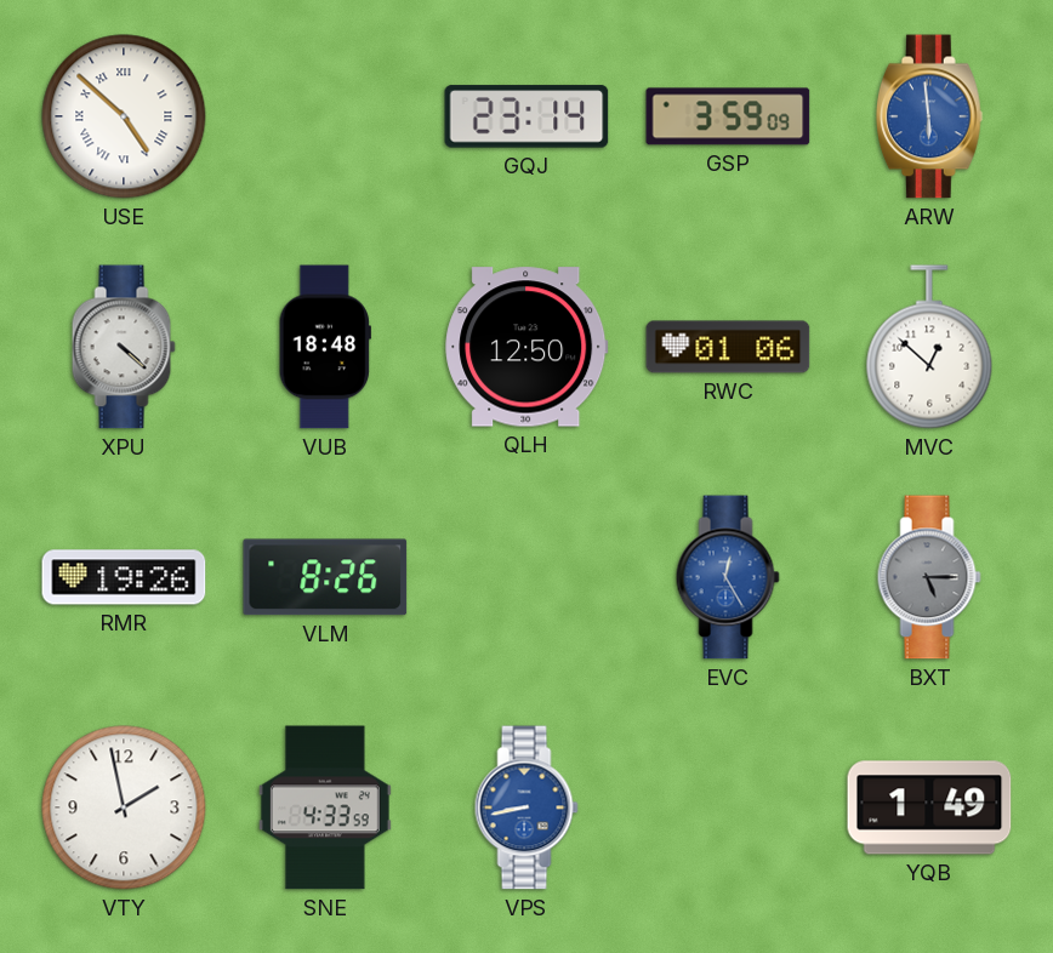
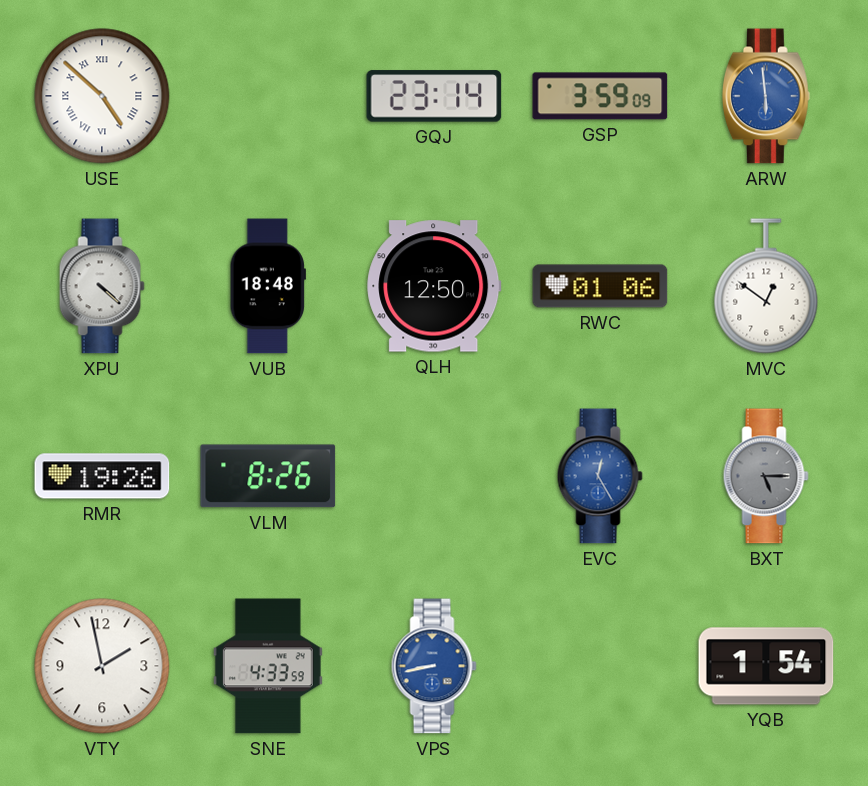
MVC: 12:52 -> 12:51 (766, 286)
YQB: 1:49 -> 1:54 (766, 666)
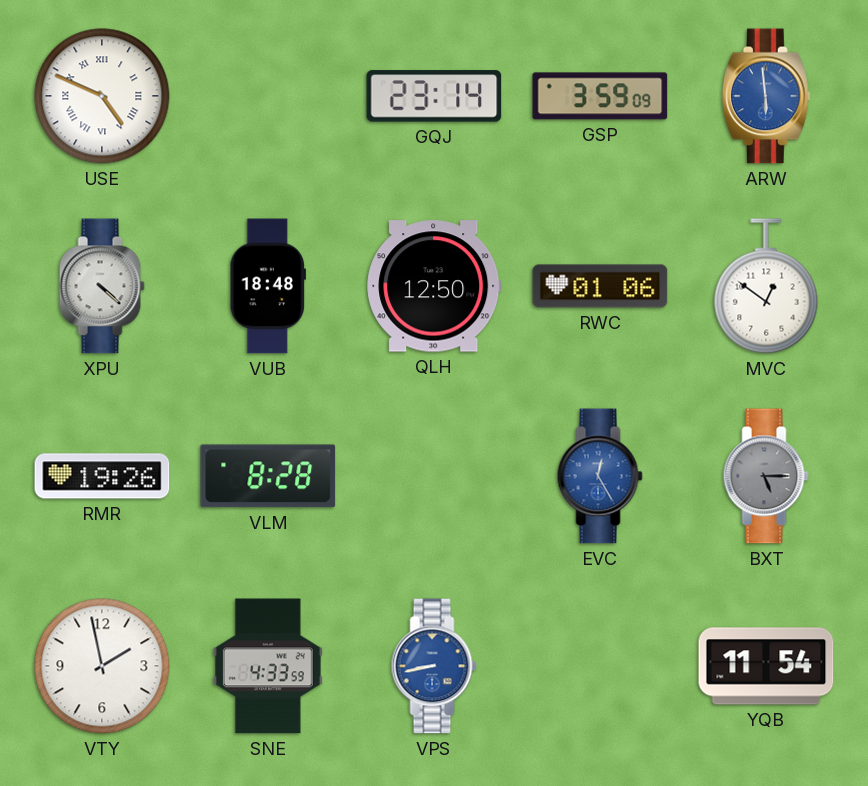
USE: 4:52 -> 4:49 (102, 96)
VLM: 8:26 -> 8:28 (268, 476)
YQB: 1:54 -> 11:54 (766, 666)
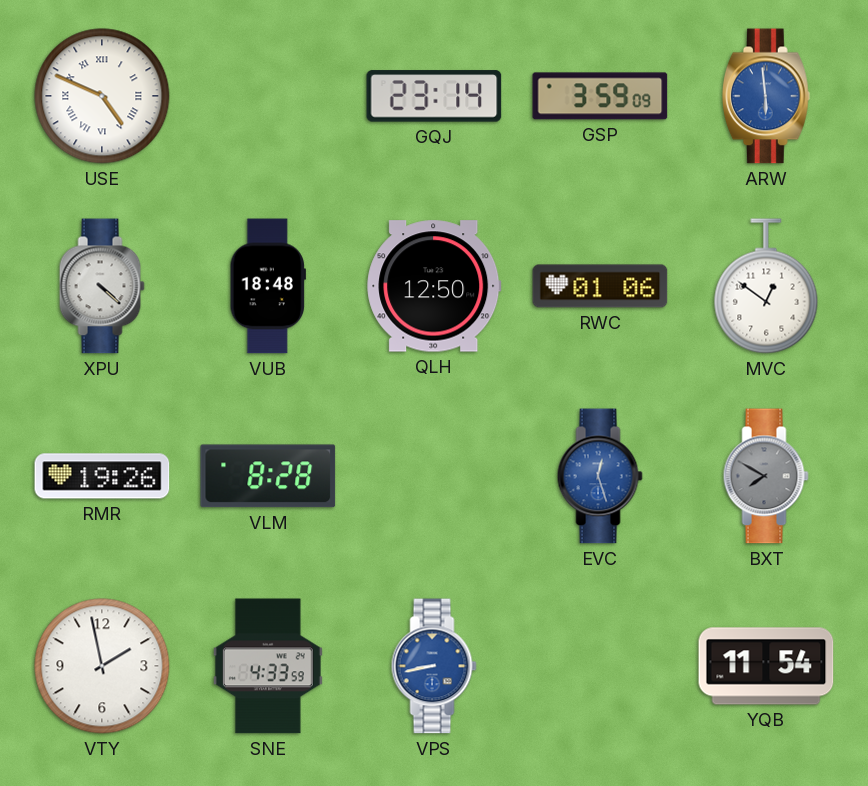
EVC: 12:25 -> 12:27 (600, 476)
BXT: 5:15 -> 7:50 (766, 476)
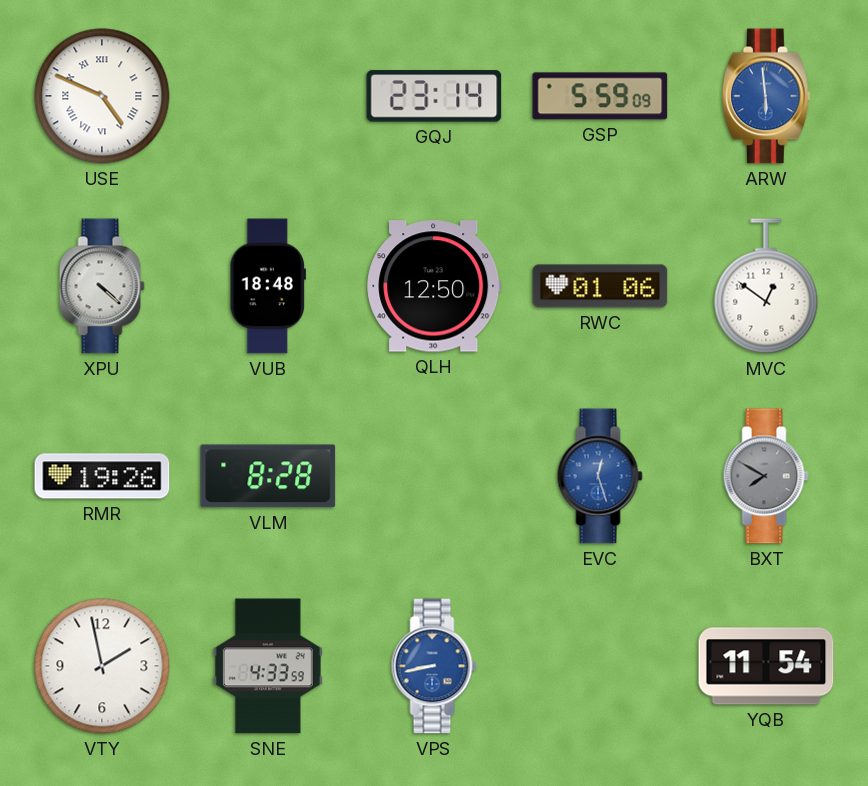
GSP: 3:59 -> 5:59 (600, 96)
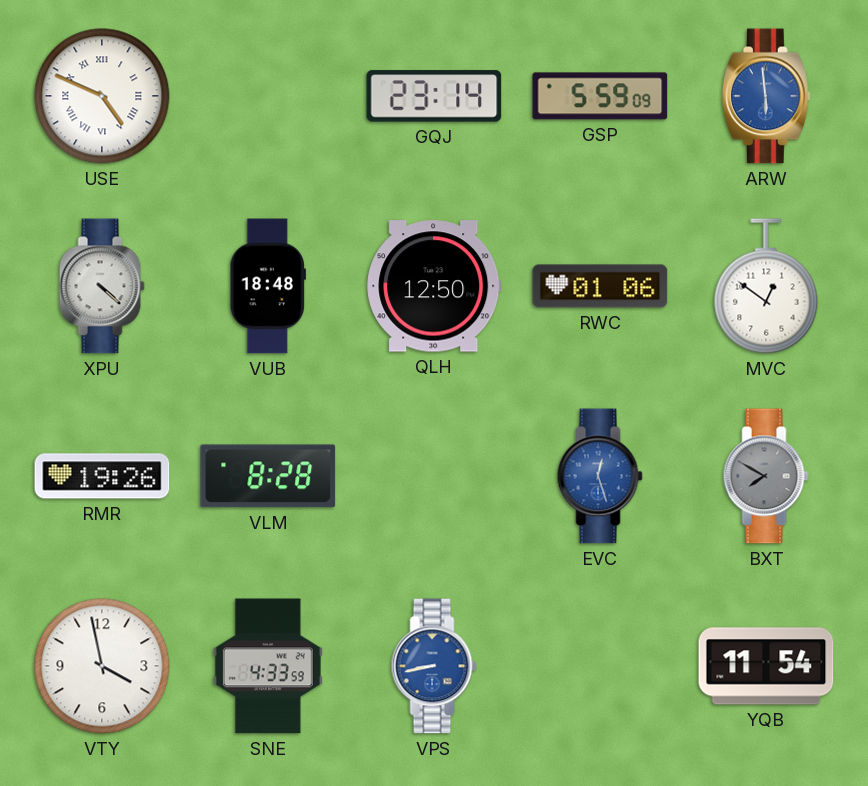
VTY: 1:58 -> 3:58 (102, 666)
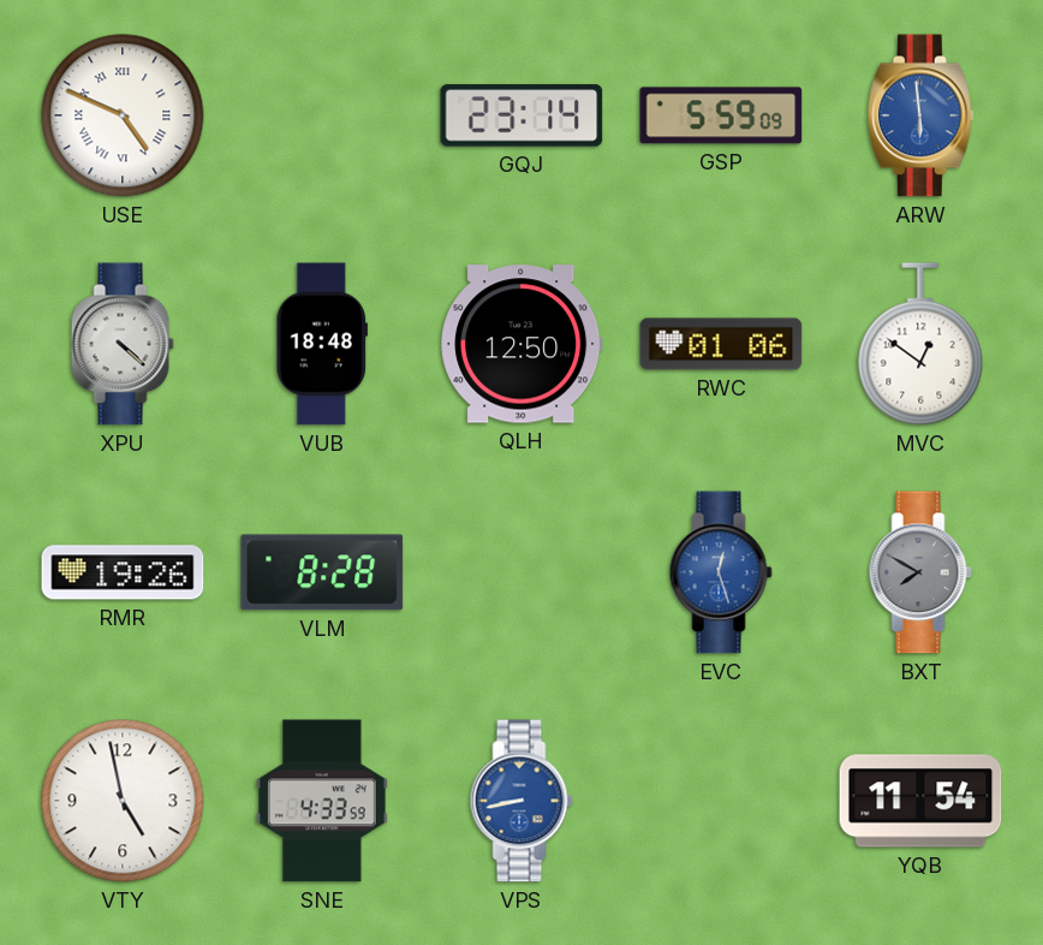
VTY: 3:58 -> 4:58 (123, 801)
